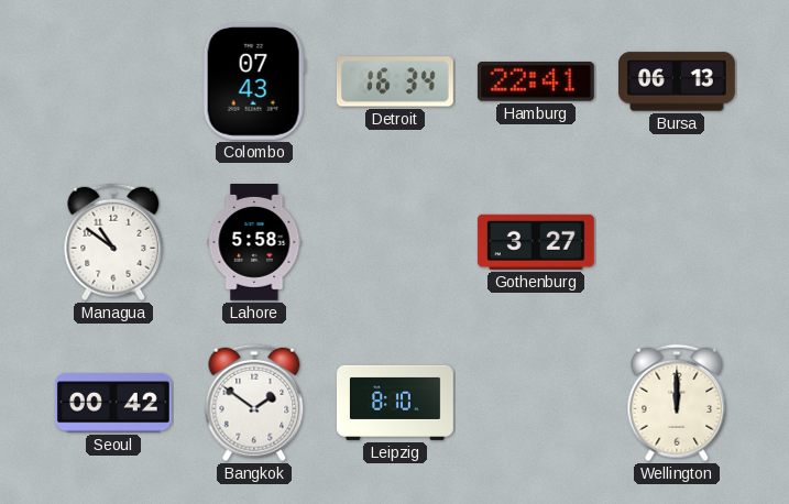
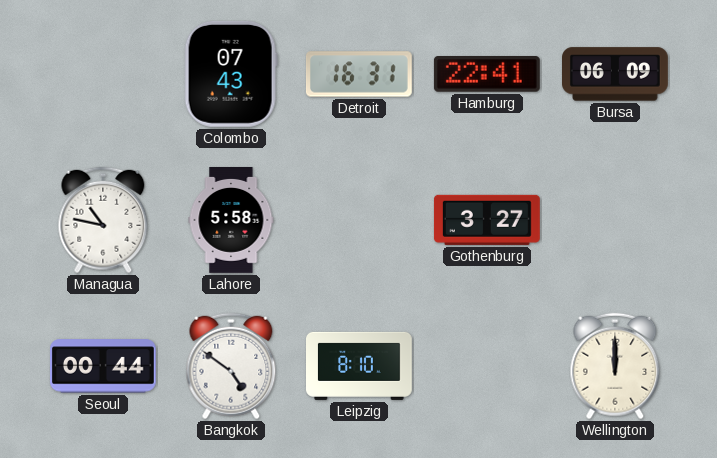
Detroit: 16:34 -> 16:31 (359, 74)
Bursa: 06:13 -> 06:09 (616, 74)
Managua: 10:51 -> 10:47 (103, 220)
Seoul: 00:42 -> 00:44 (103, 366)
Bangkok: 1:51 -> 4:51 (231, 366)
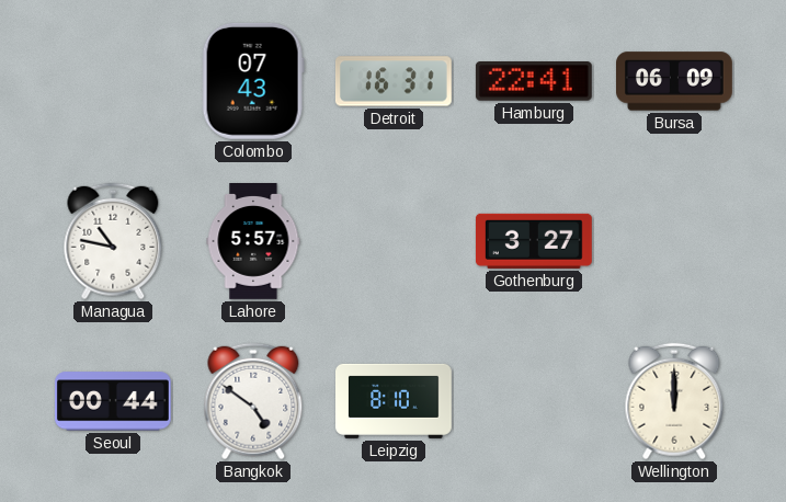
Lahore: 5:58 -> 5:57 (253, 242)
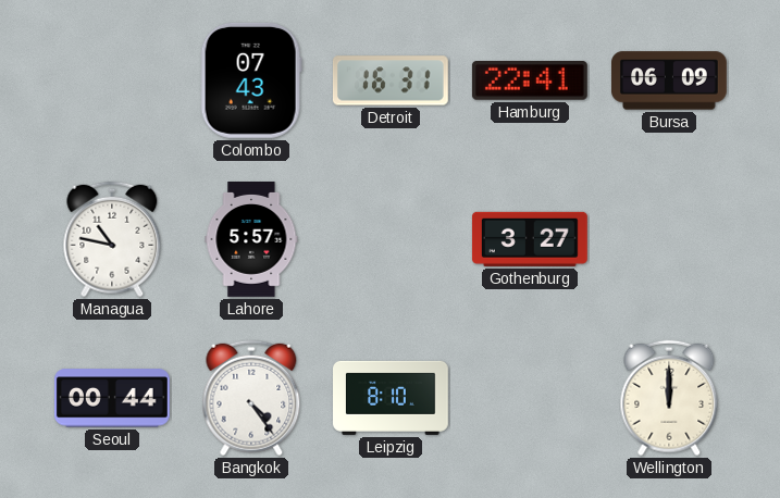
Bangkok: 4:51 -> 4:24 (251, 398)
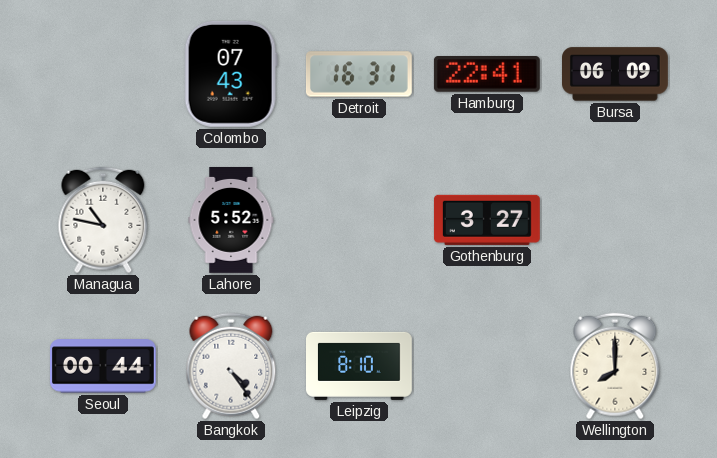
Lahore: 5:57 -> 5:52 (231, 221)
Wellington: 12:00 -> 8:00 (615, 366)
